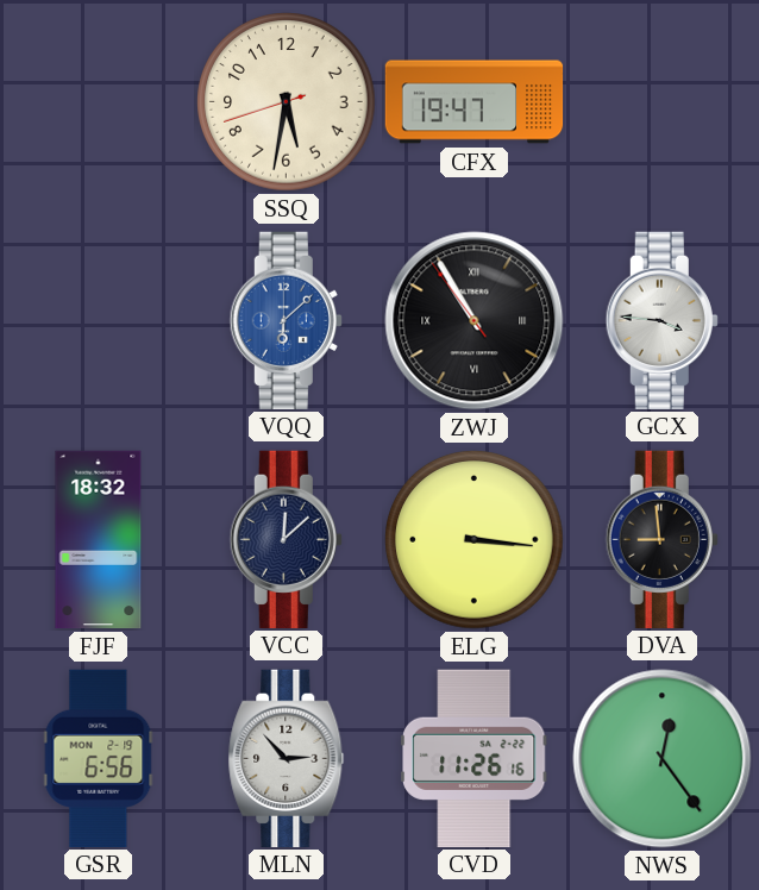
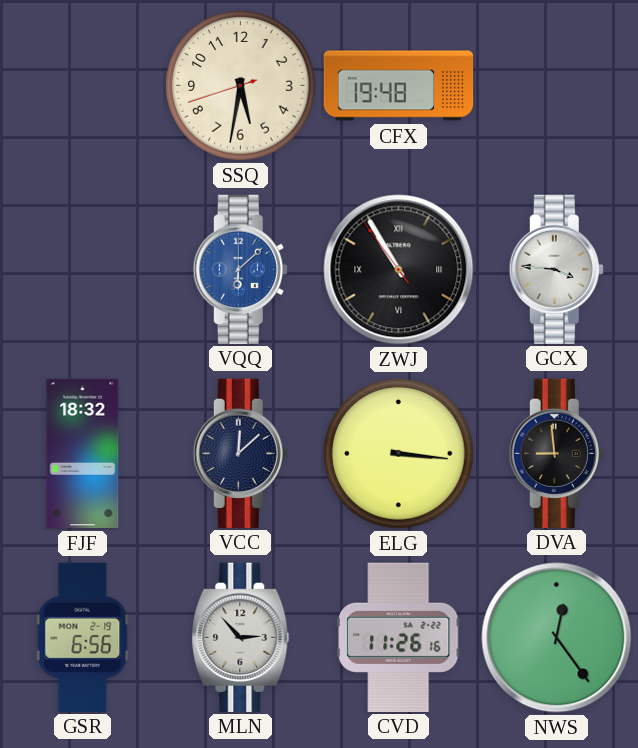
CFX: 19:47 -> 19:48 (399, 86)
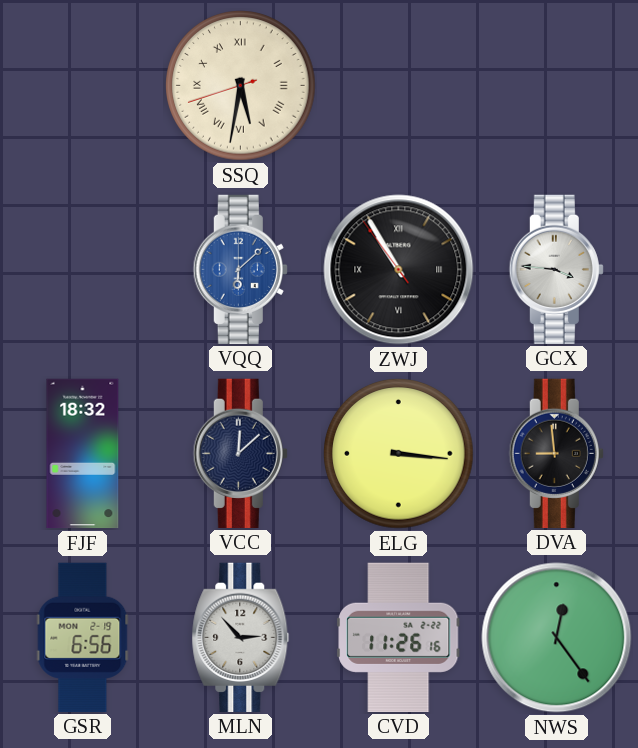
SSQ numerals: Arabic -> Roman (241, 86)
CFX: 19:48 -> none (399, 86)
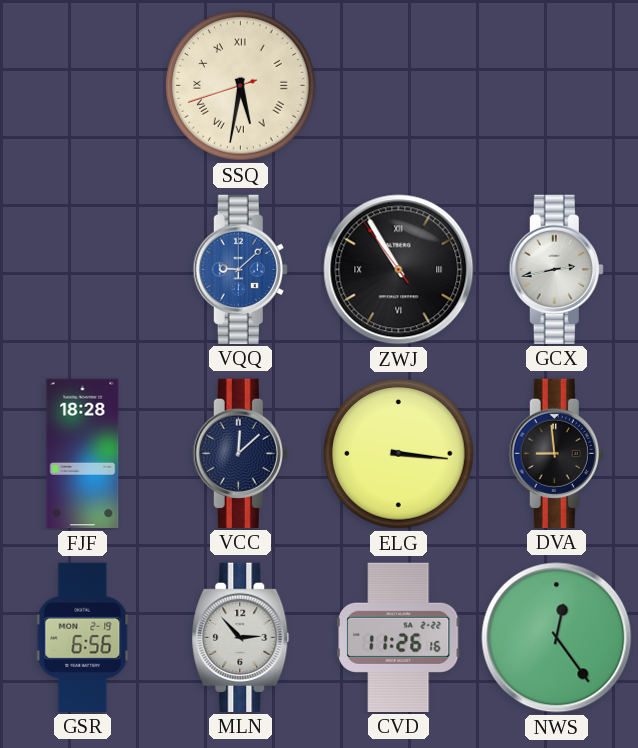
VQQ: 6:08 -> 9:08 (240, 269)
GCX: 3:46 -> 2:43 (556, 269)
FJF: 18:32 -> 18:28 (83, 454)
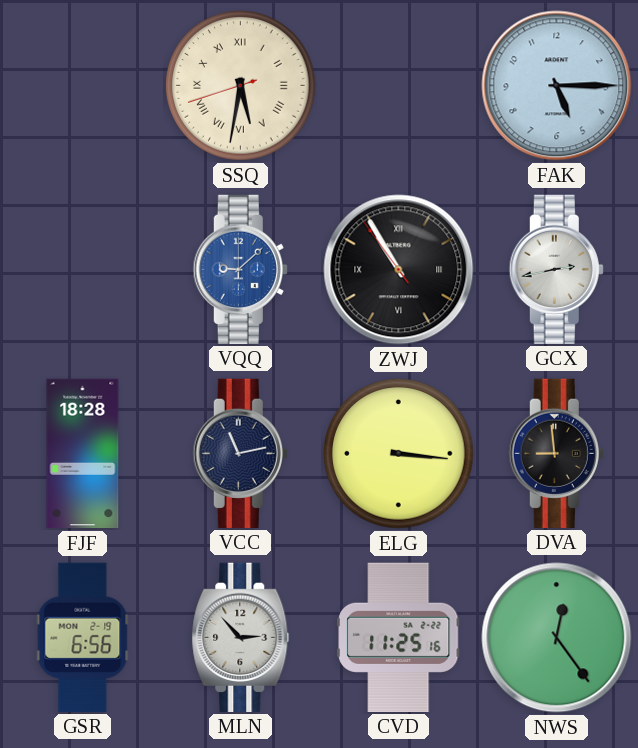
FAK: none -> 5:15 (557, 86)
VCC: 12:08 -> 11:13 (240, 453)
CVD: 11:26 -> 11:25 (399, 637)
